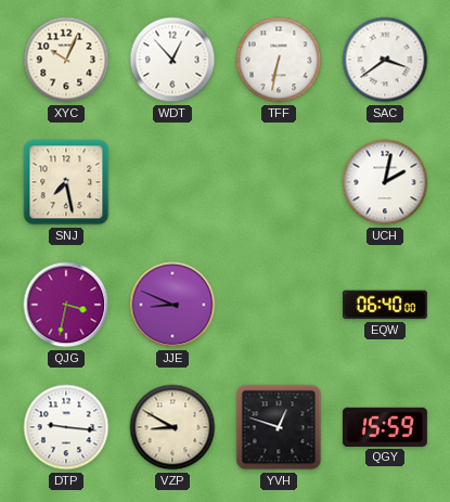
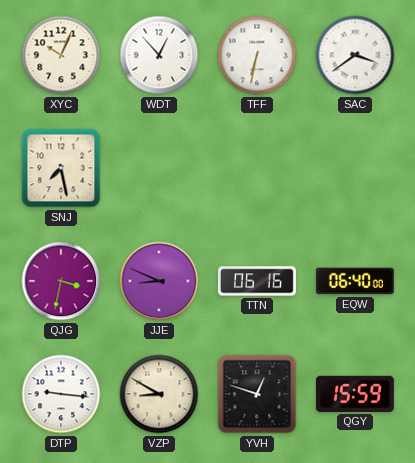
UCH: 2:02 -> none (385, 182)
TTN: none -> 06:16 (257, 281)
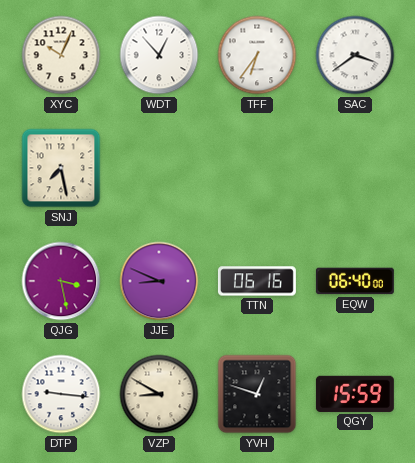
TFF: 6:32 -> 6:36 (257, 55)
QJG: 3:32 -> 3:28 (61, 281)
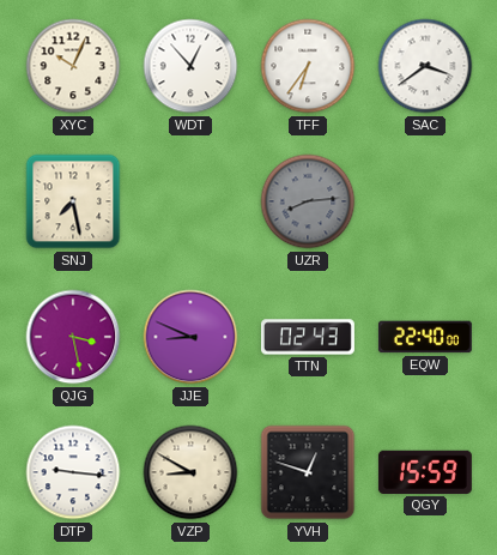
UZR: none -> 8:14 (308, 201)
TTN: 06:16 -> 02:43 (308, 337)
EQW: 06:40 -> 22:40 (425, 337)
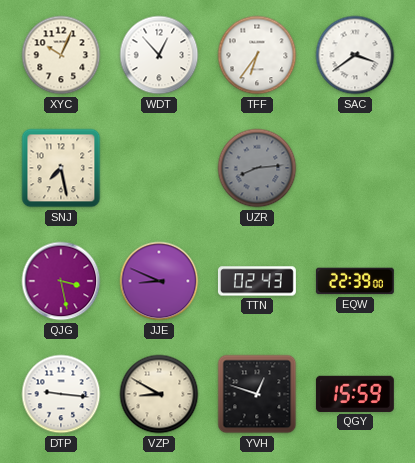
EQW: 22:40 -> 22:39 (355, 281)
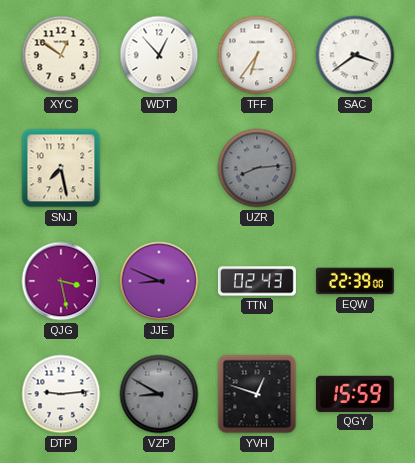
XYC: 10:04 -> 12:51 (61, 55)
DTP: 9:16 -> 9:14 (61, 394)
VZP dial: cream -> grey (159, 394)
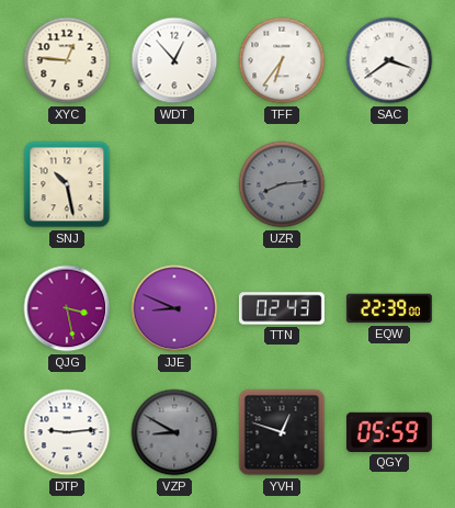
XYC: 12:51 -> 12:46 (67, 60)
SNJ: 7:28 -> 10:28 (67, 184)
QGY: 15:59 -> 05:59 (389, 432)
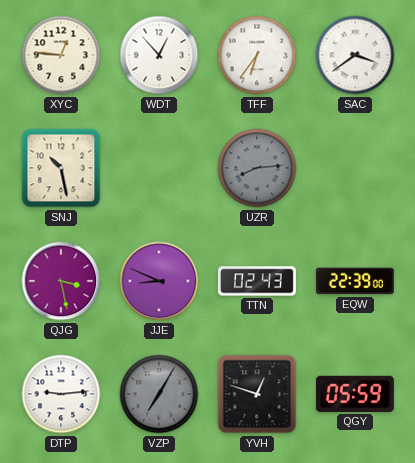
VZP: 8:50 -> 7:05 (159, 394)
